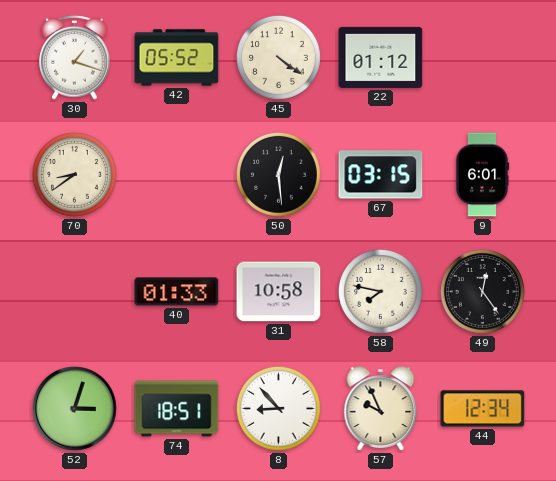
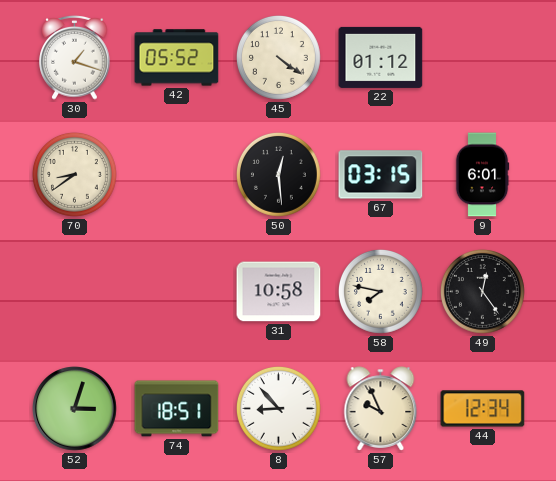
40: 01:33 -> none (177, 292)
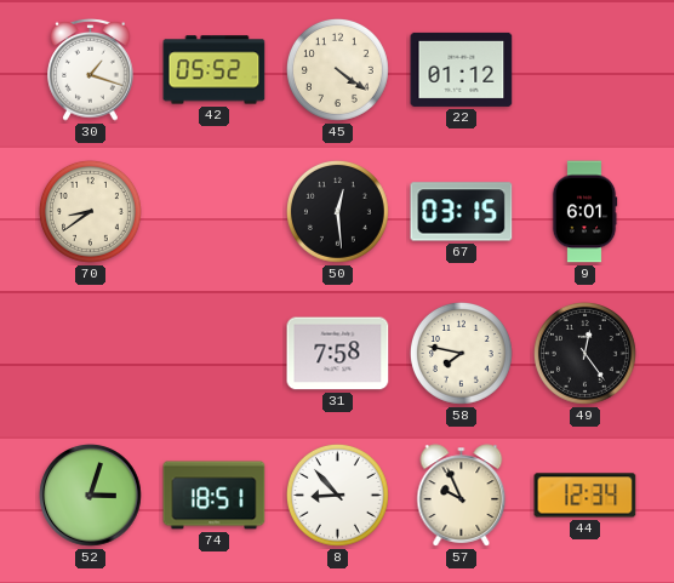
31: 10:58 -> 7:58 (338, 354)
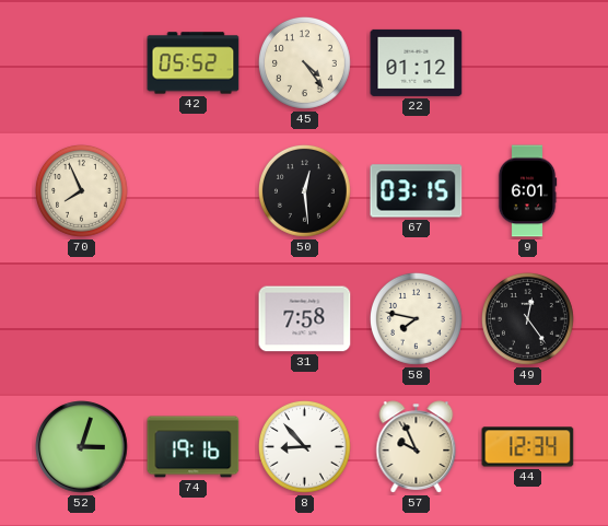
30: 1:18 -> none (91, 70)
45: 4:21 -> 4:24 (304, 62)
70: 8:39 -> 7:56 (81, 190)
74: 18:51 -> 19:16 (194, 447)
